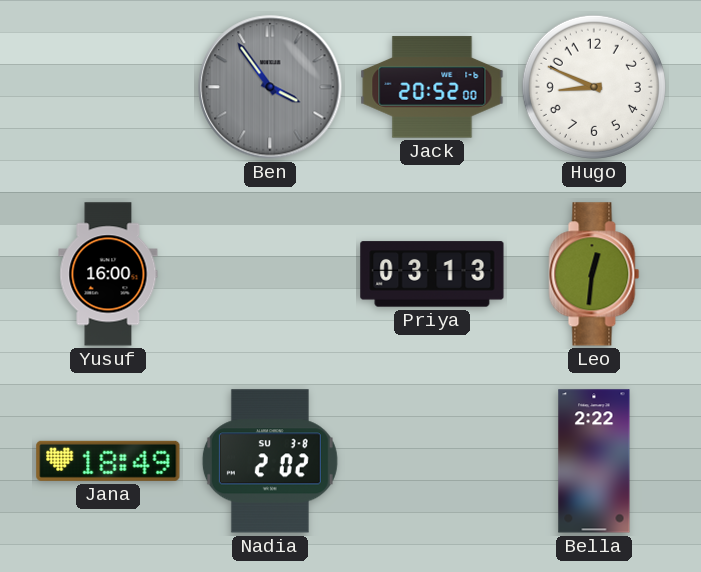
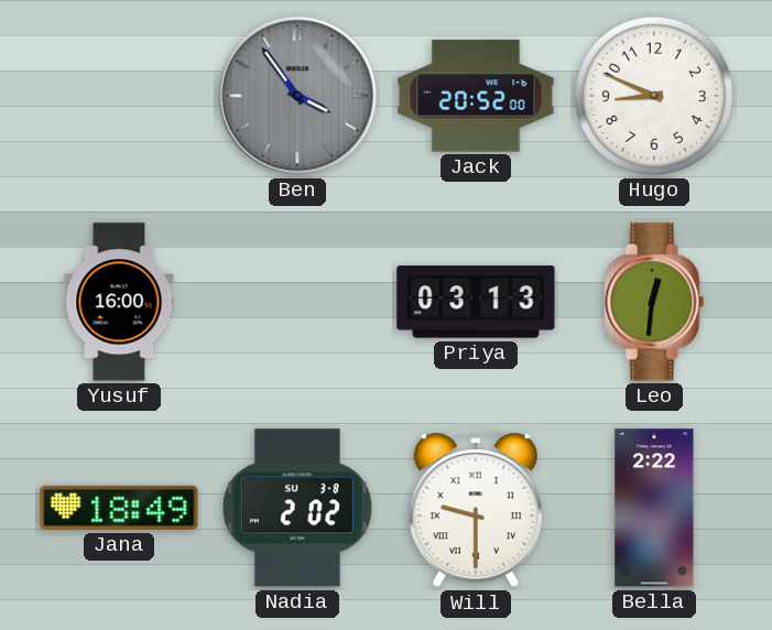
Will: none -> 9:30 (476, 509)
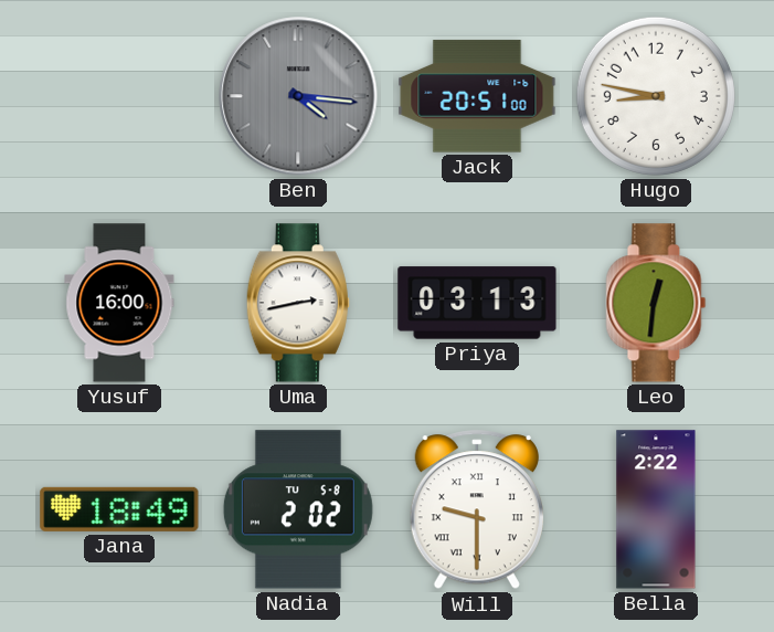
Ben: 3:54 -> 4:16 (298, 96)
Jack: 20:52 -> 20:51 (477, 96)
Hugo: 8:49 -> 8:47 (656, 96)
Uma: none -> 2:43 (298, 303)
Nadia date: SU 3-8 -> TU 5-8 (298, 509)
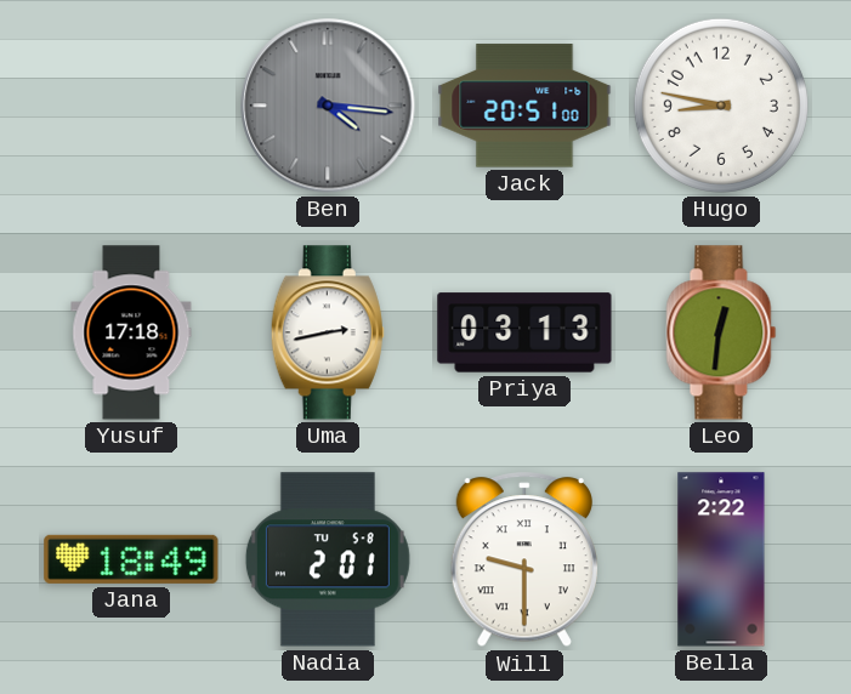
Yusuf: 16:00 -> 17:18 (131, 332)
Nadia: 2:02 -> 2:01 (328, 559)
